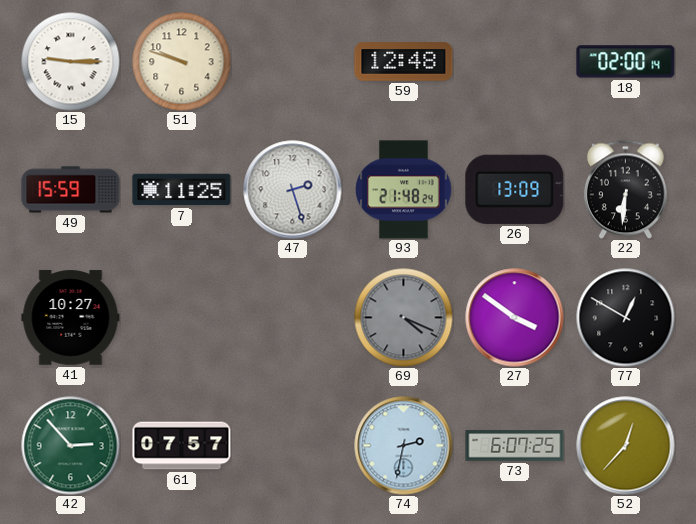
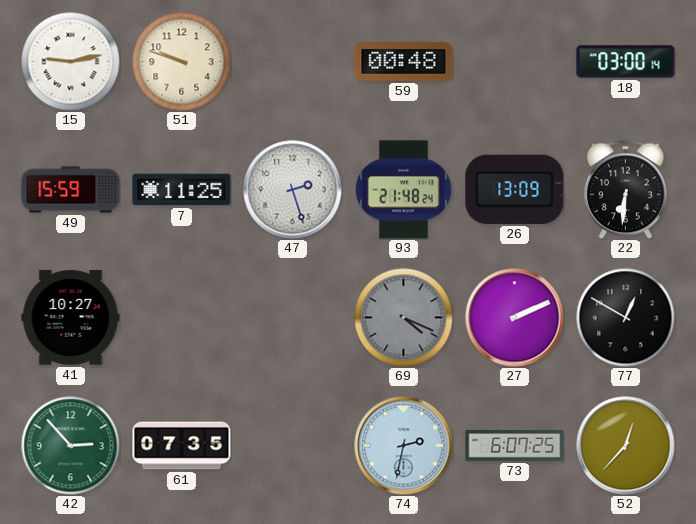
15: 9:15 -> 9:13 (71, 62)
59: 12:48 -> 00:48 (404, 62)
18: 02:00 -> 03:00 (626, 62)
27: 3:51 -> 2:11 (515, 318)
61: 07:57 -> 07:35 (182, 446)
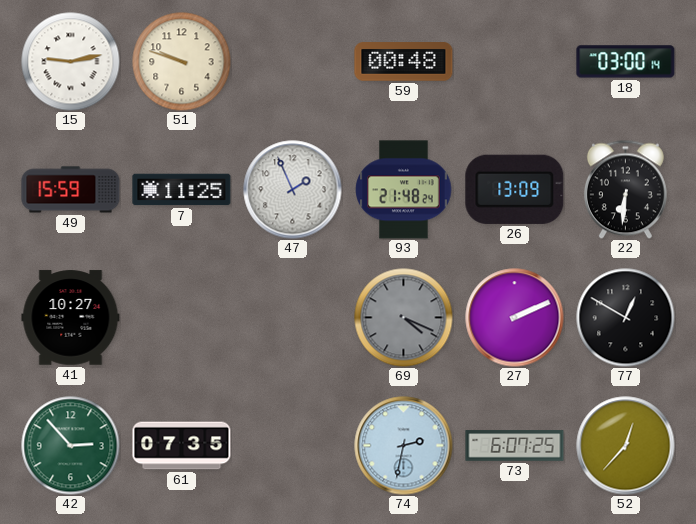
47: 2:27 -> 1:56 (293, 190)
